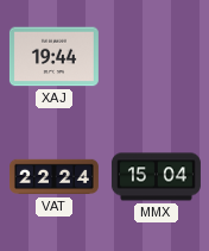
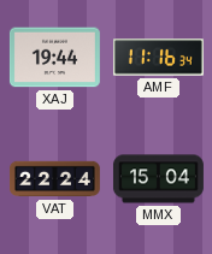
AMF: none -> 11:16 (158, 58)
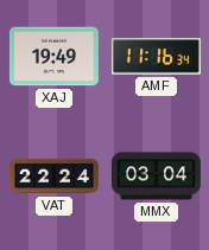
XAJ: 19:44 -> 19:49 (53, 57)
MMX: 15:04 -> 03:04 (156, 177)
